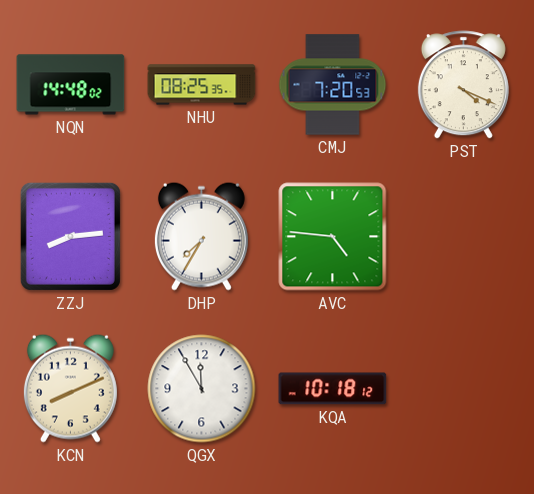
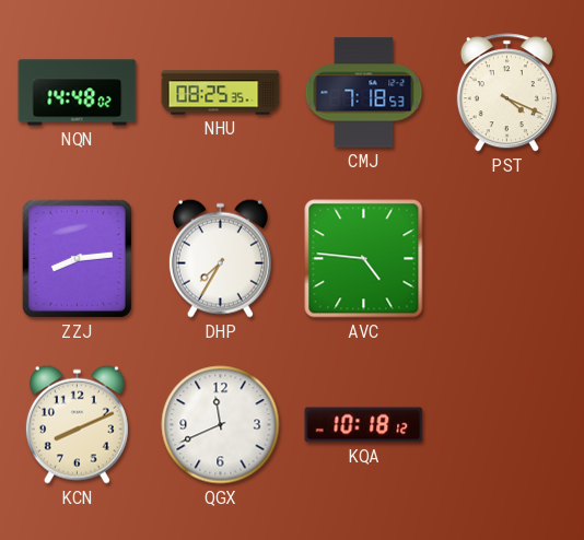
CMJ: 7:20 -> 7:18 (364, 93)
QGX: 11:55 -> 11:41 (221, 425)
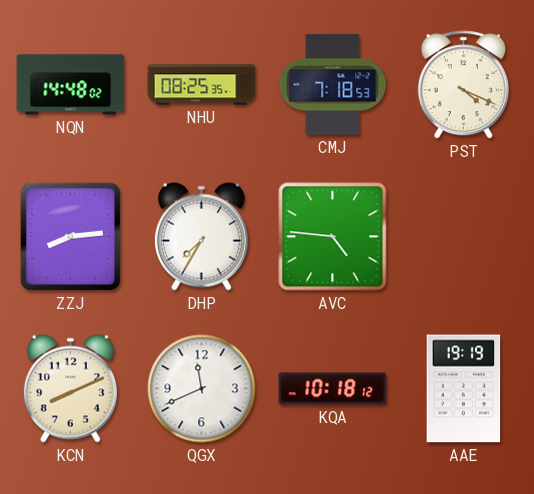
AAE: none -> 19:19 (464, 389)
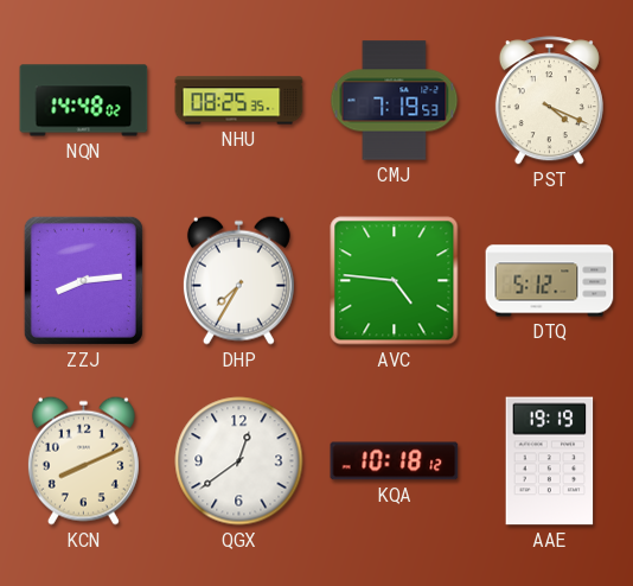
CMJ: 7:18 -> 7:19 (395, 101)
DTQ: none -> 5:12 (550, 281)
QGX: 11:41 -> 12:39 (239, 461)
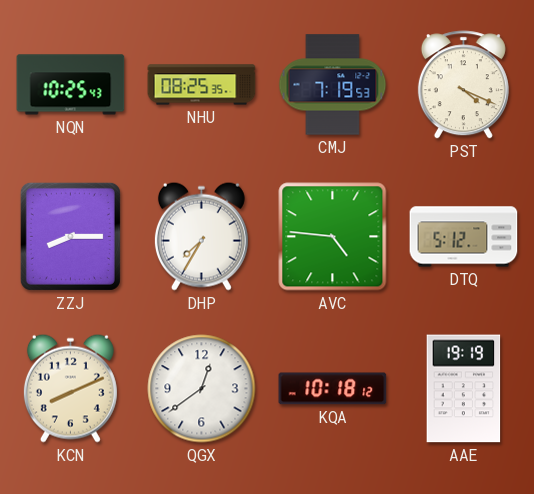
NQN: 14:48 -> 10:25 (71, 85)
ZZJ: 8:14 -> 8:15 (70, 236)
